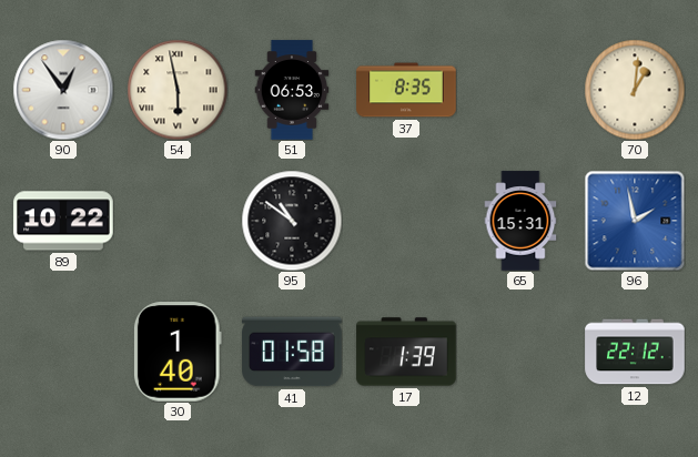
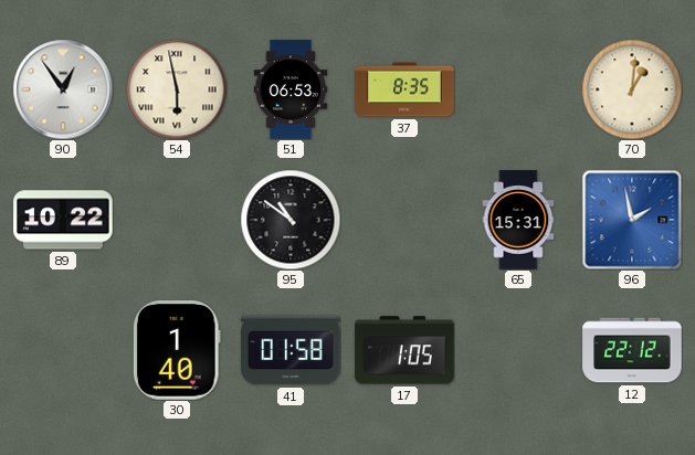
17: 1:39 -> 1:05 (404, 350)
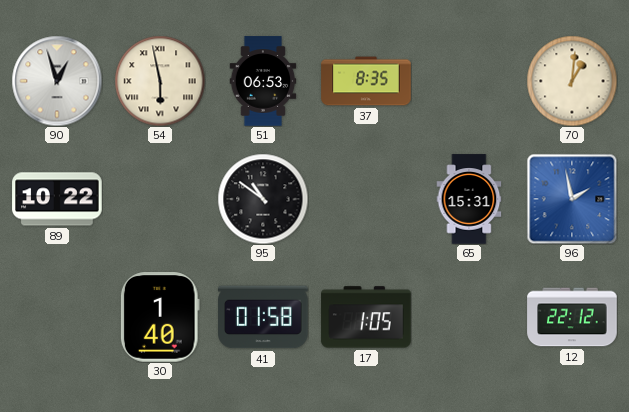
90: 12:54 -> 12:57 (57, 81)
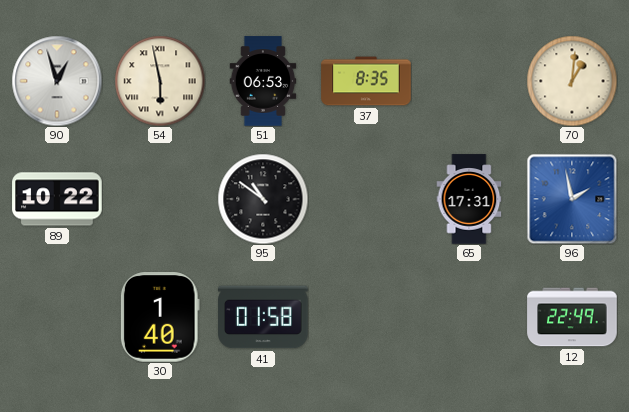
65: 15:31 -> 17:31 (469, 199)
17: 1:05 -> none (366, 317)
12: 22:12 -> 22:49 (572, 317)
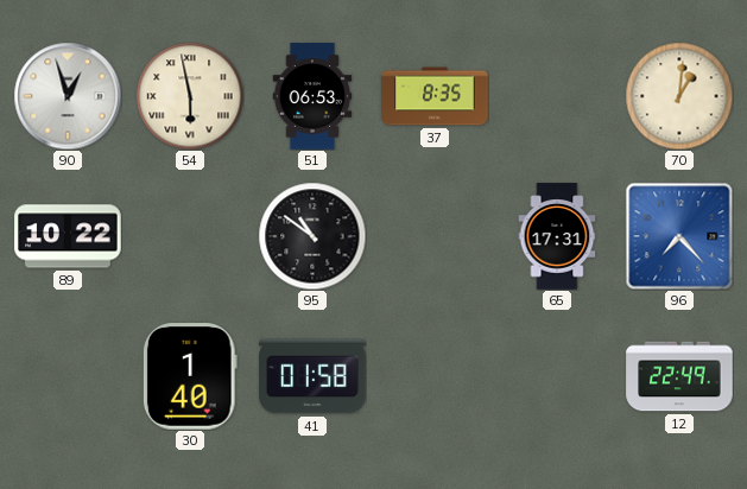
96: 1:58 -> 7:23 (679, 236)
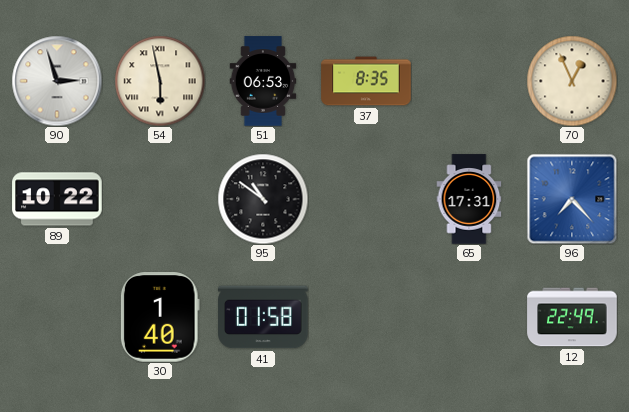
90: 12:57 -> 2:57 (57, 81)
70: 1:01 -> 12:56 (572, 81)
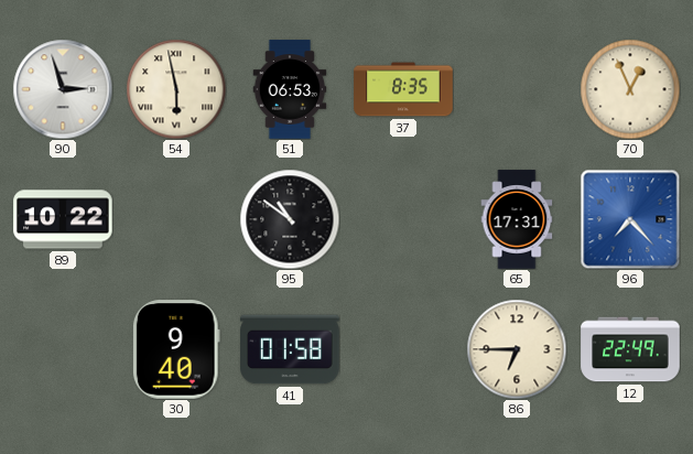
30: 1:40 -> 9:40 (176, 349)
86: none -> 6:45 (517, 349)
